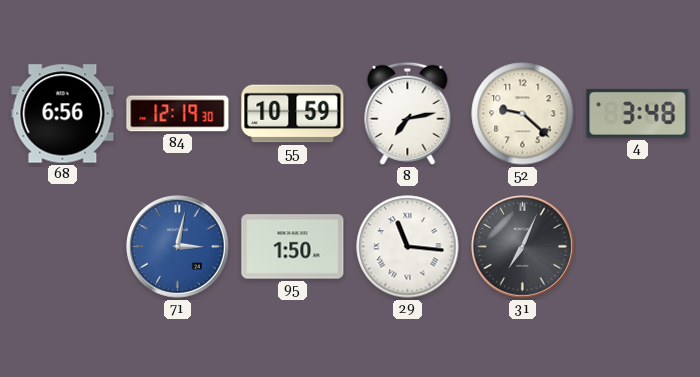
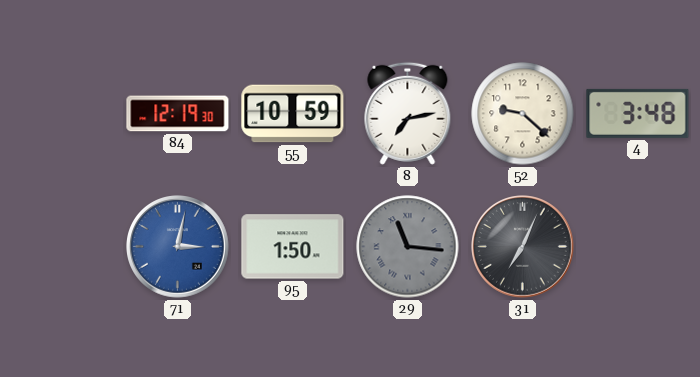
68: 6:56 -> none (63, 114)
29 dial: white -> grey (408, 247)
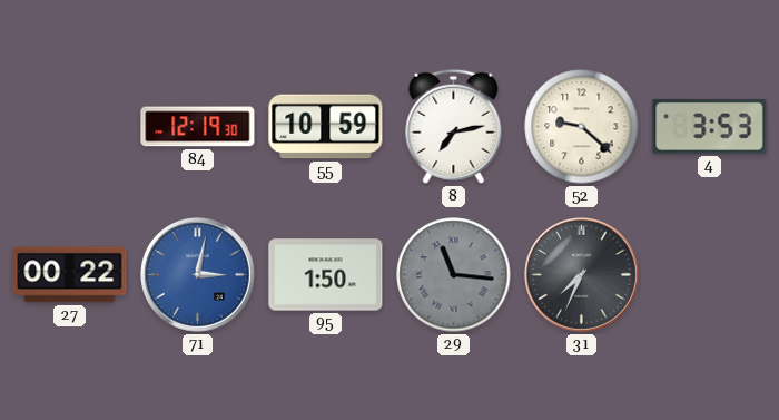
4: 3:48 -> 3:53 (710, 126)
27: none -> 00:22 (70, 275)
31: 7:04 -> 7:34 (582, 275)
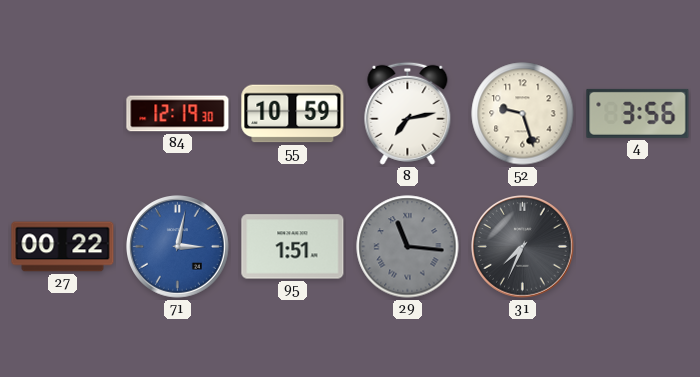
52: 9:22 -> 9:27 (523, 114)
4: 3:53 -> 3:56 (638, 113)
95: 1:50 -> 1:51 (293, 247)
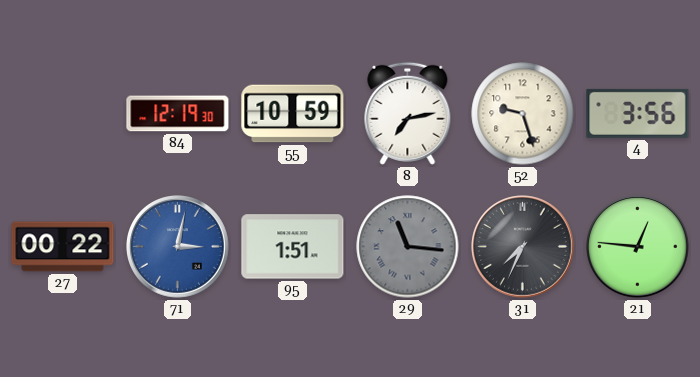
21: none -> 12:46 (638, 247)
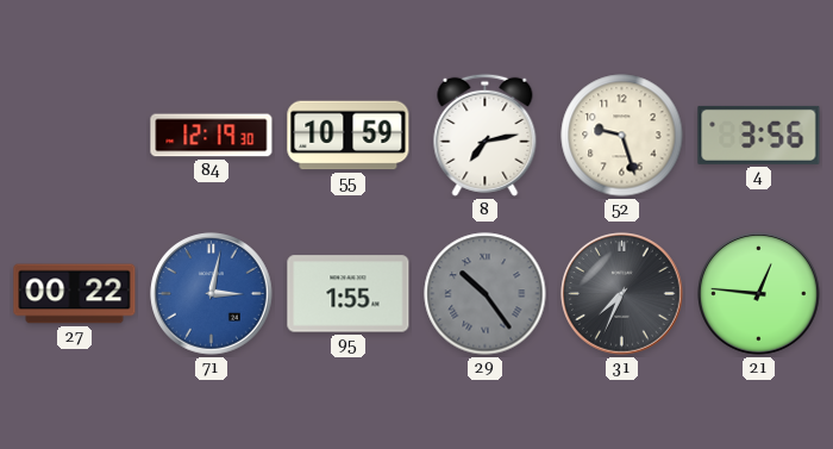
95: 1:51 -> 1:55 (349, 294)
29: 11:16 -> 10:24 (486, 294)
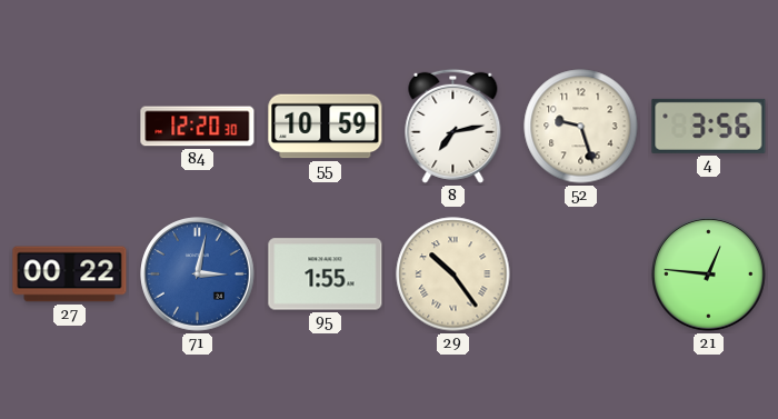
84: 12:19 -> 12:20 (198, 127)
29 dial: grey -> cream (453, 275)
31: 7:34 -> none (622, 294)
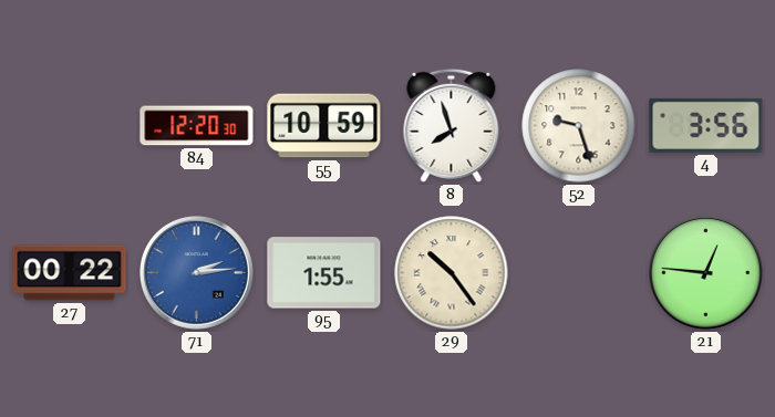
8: 7:13 -> 7:57 (452, 125)
71: 3:02 -> 2:14 (197, 273)
